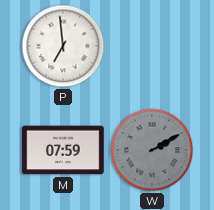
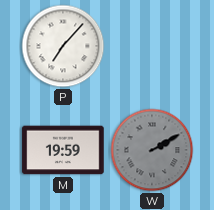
P: 6:59 -> 7:07 (63, 46)
M: 07:59 -> 19:59 (63, 150)
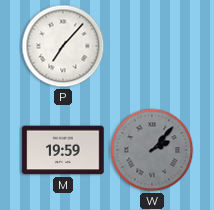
W: 2:10 -> 2:07 (152, 150)
